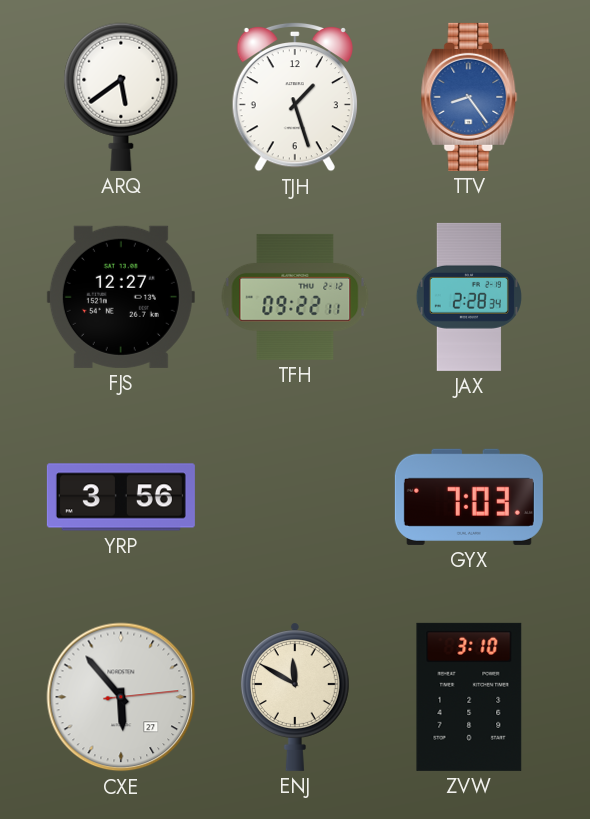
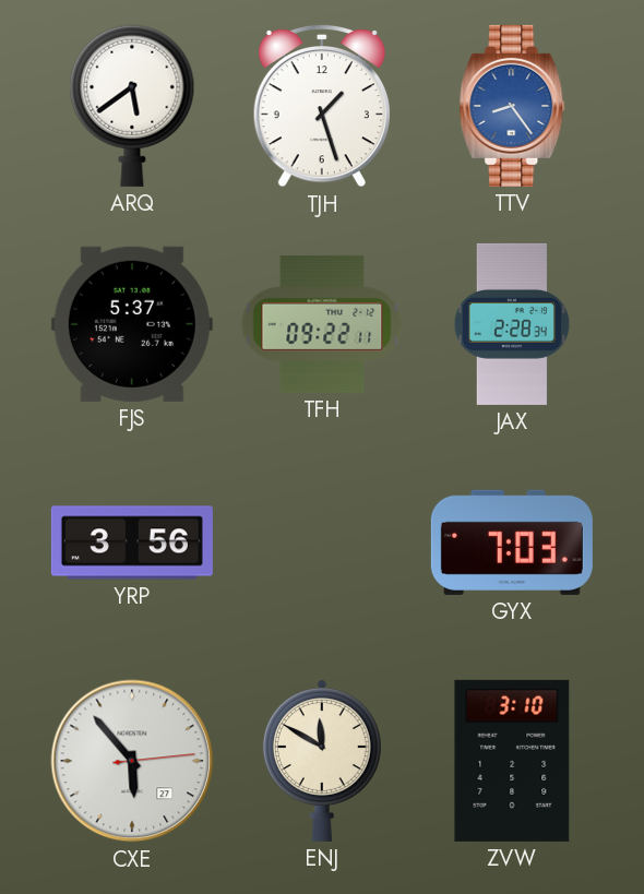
FJS: 12:27 -> 5:37 (132, 324)
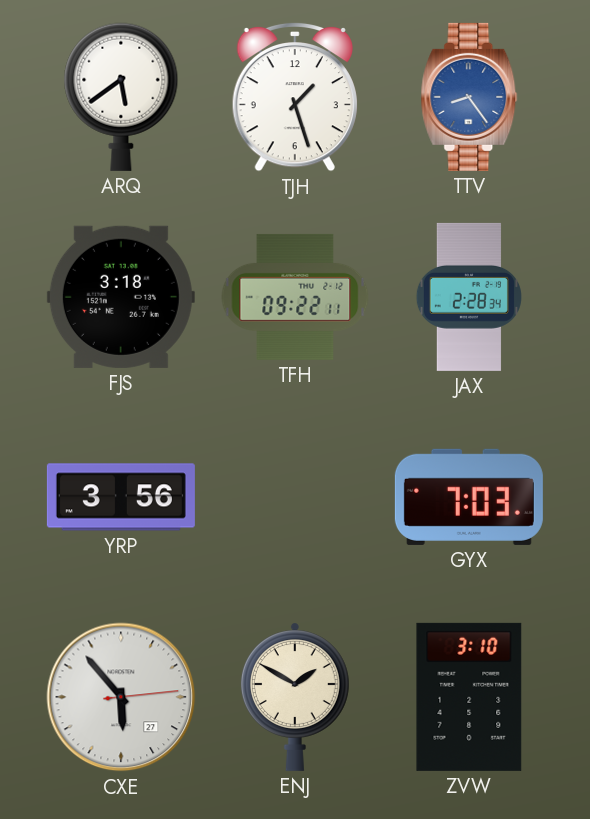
FJS: 5:37 -> 3:18 (121, 297)
ENJ: 11:50 -> 1:50 (295, 697)
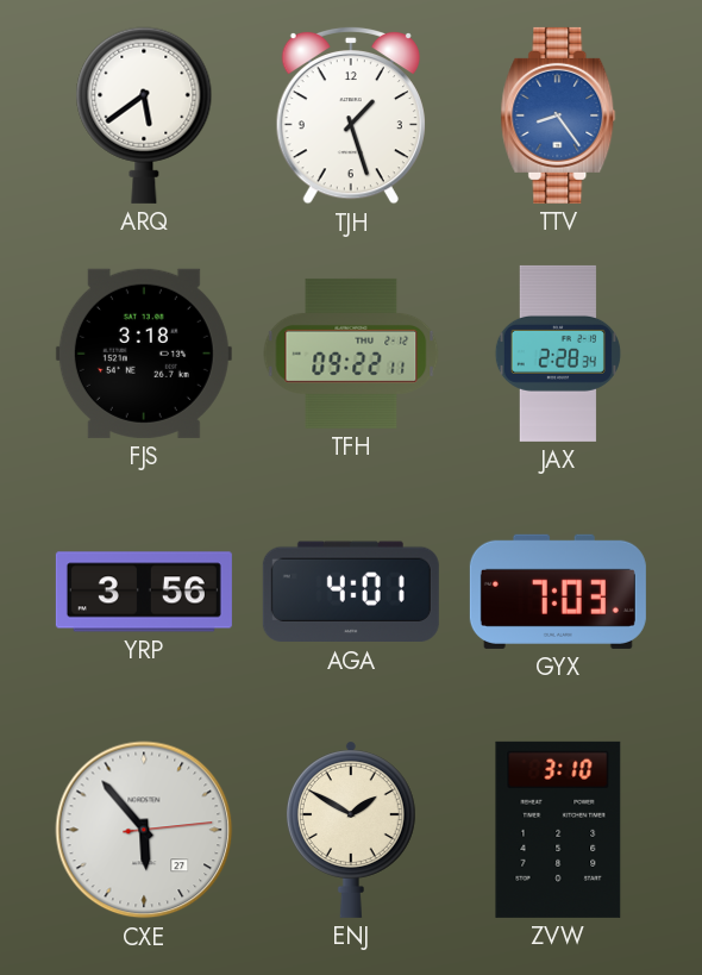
AGA: none -> 4:01 (351, 592)
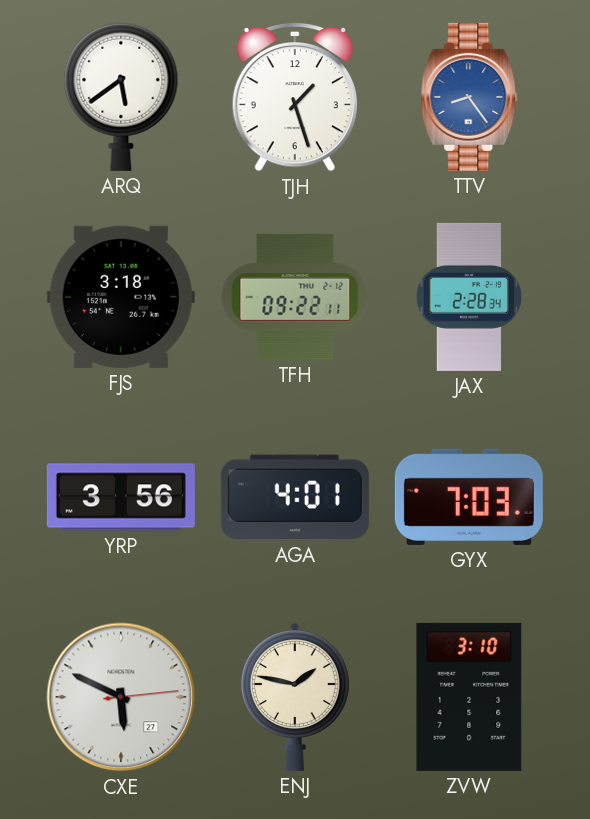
CXE: 5:53 -> 5:49 (121, 697)
ENJ: 1:50 -> 1:47 (295, 697)
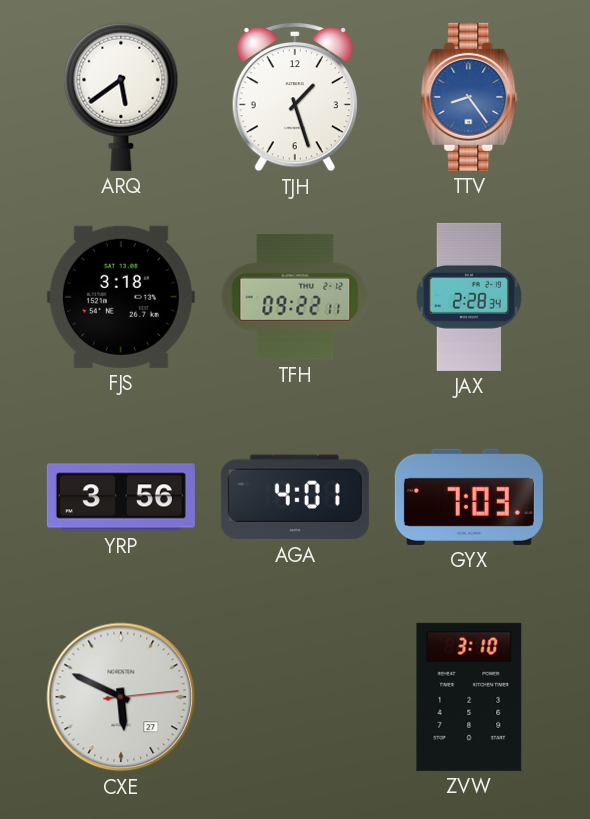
ENJ: 1:47 -> none (295, 697)
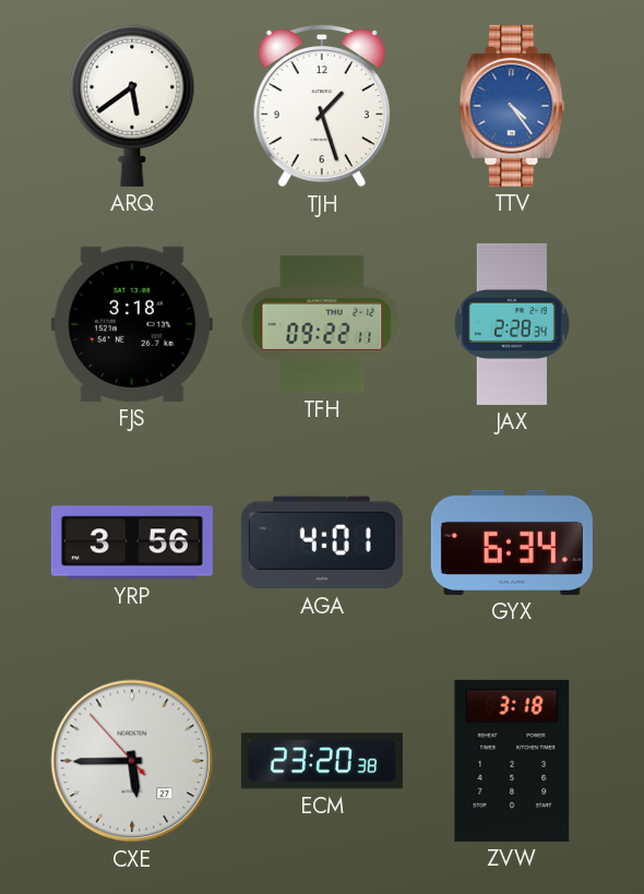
TTV: 8:24 -> 4:24 (512, 106)
GYX: 7:03 -> 6:34 (512, 543)
CXE: 5:49 -> 5:44 (132, 761)
ECM: none -> 23:20 (322, 761)
ZVW: 3:10 -> 3:18 (512, 761)
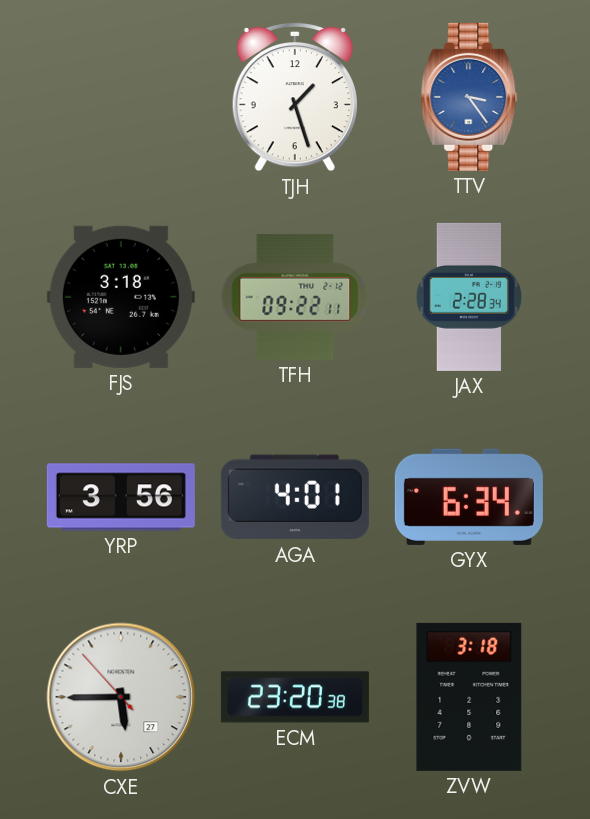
ARQ: 5:39 -> none (132, 106)
TTV: 4:24 -> 3:24 (469, 97)
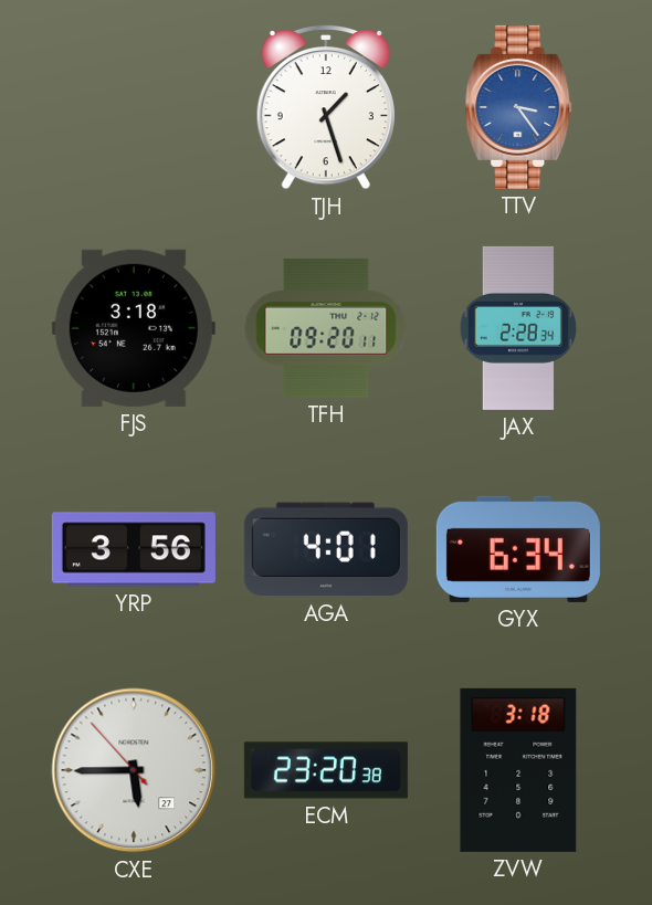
TFH: 09:22 -> 09:20 (326, 328)
